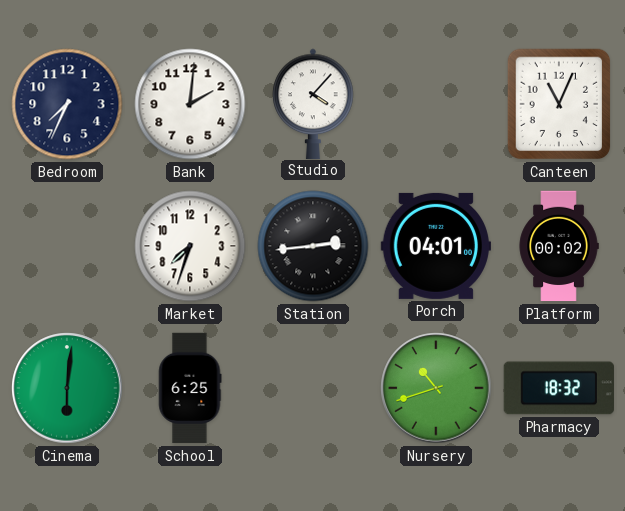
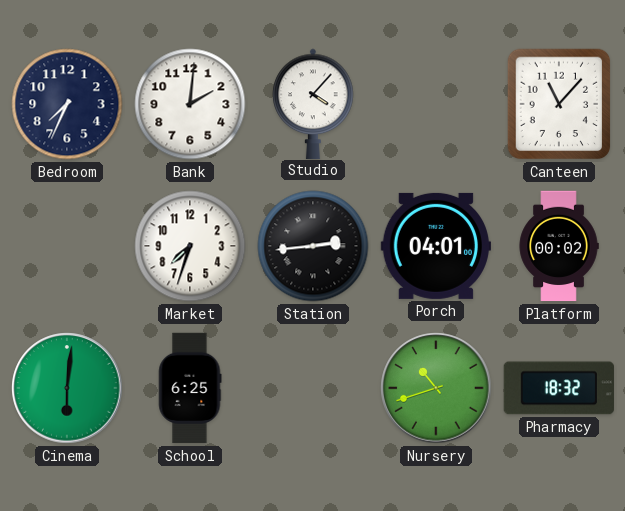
Canteen: 11:04 -> 11:07 (559, 104)
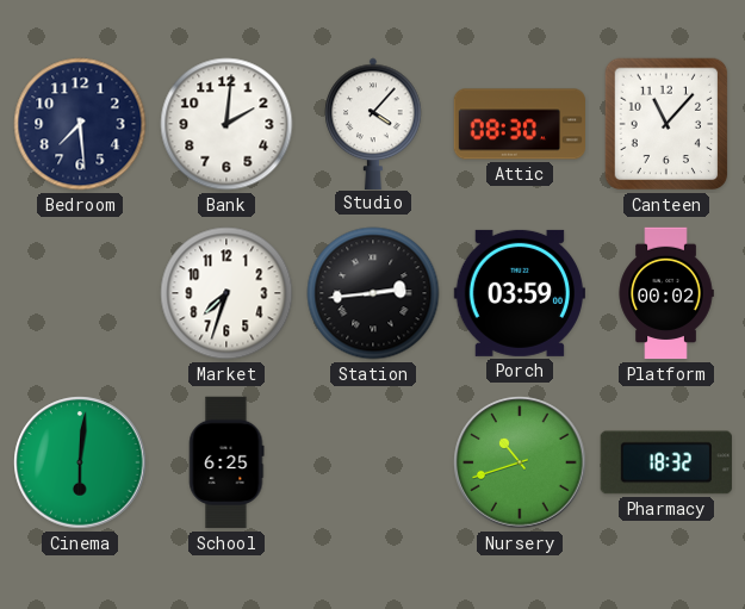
Bedroom: 7:34 -> 7:29 (80, 124)
Attic: none -> 08:30 (520, 124)
Porch: 04:01 -> 03:59 (519, 293)
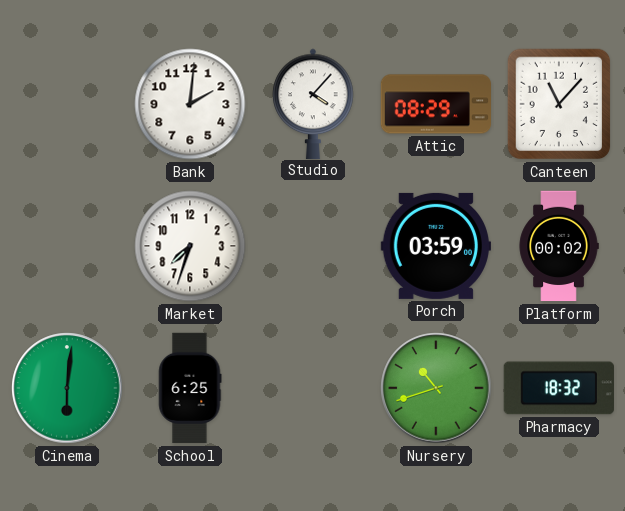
Bedroom: 7:29 -> none (80, 124)
Attic: 08:30 -> 08:29 (436, 104)
Station: 2:44 -> none (373, 293)
